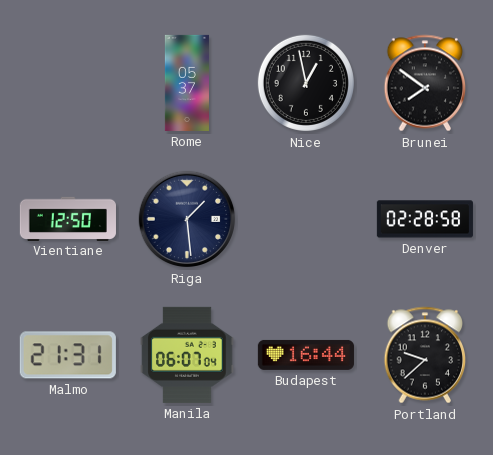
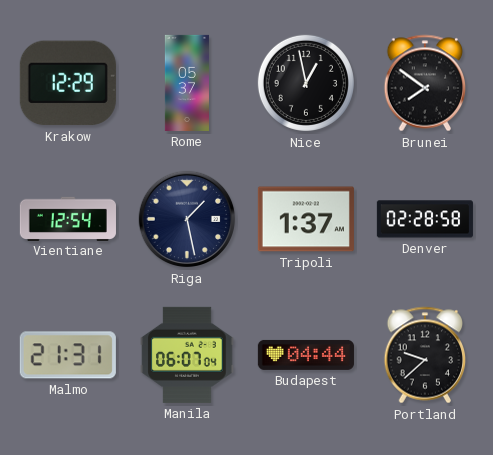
Krakow: none -> 12:29 (68, 83)
Vientiane: 12:50 -> 12:54 (68, 218)
Riga: 1:29 -> 1:28 (187, 219)
Tripoli: none -> 1:37 (306, 219)
Budapest: 16:44 -> 04:44 (306, 355)
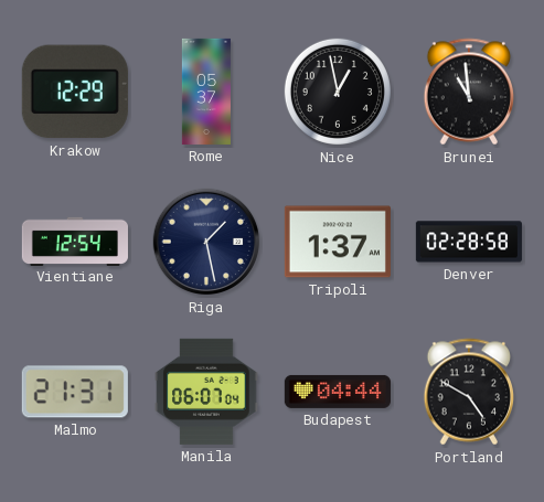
Brunei: 7:51 -> 10:59 (469, 92)
Portland: 9:38 -> 4:50 (469, 392)
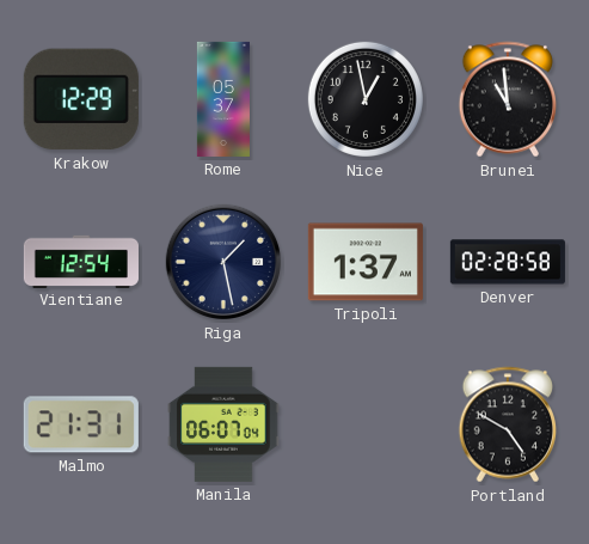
Budapest: 04:44 -> none (338, 392)
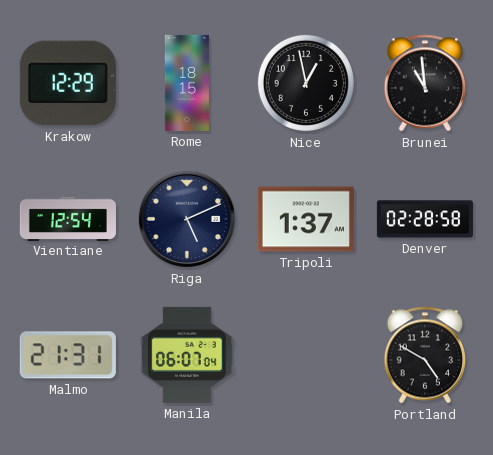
Rome: 05:37 -> 18:15 (187, 83)
Riga: 1:28 -> 5:11 (187, 219)
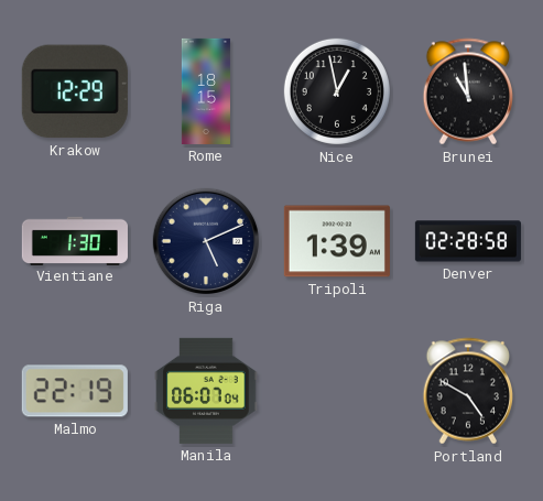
Vientiane: 12:54 -> 1:30 (75, 240)
Tripoli: 1:37 -> 1:39 (337, 241)
Malmo: 21:31 -> 22:19 (75, 391)
